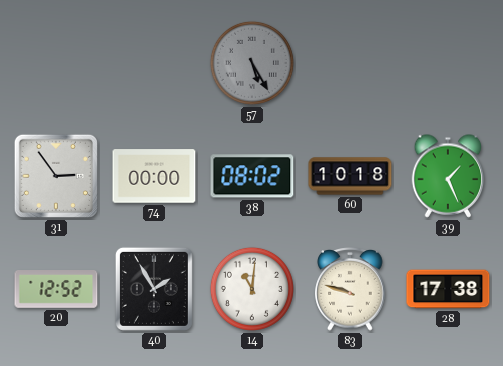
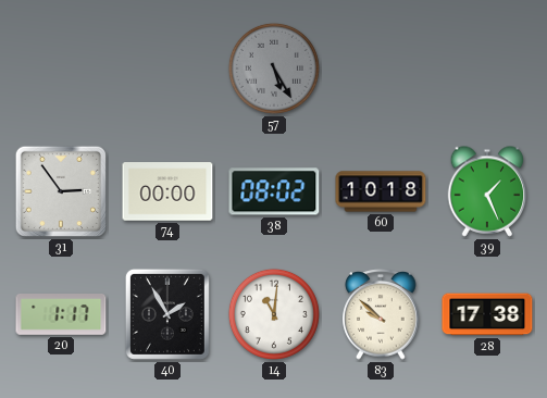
20: 12:52 -> 1:17 (61, 315)
83: 9:48 -> 9:52 (381, 314)
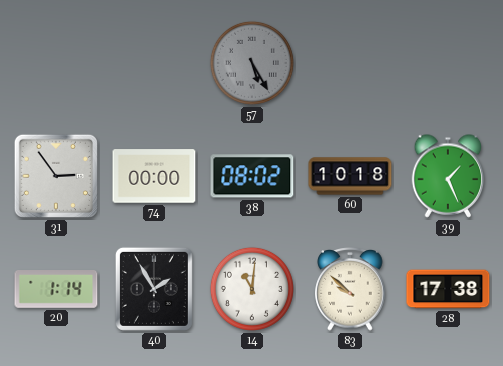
20: 1:17 -> 1:14 (56, 290)
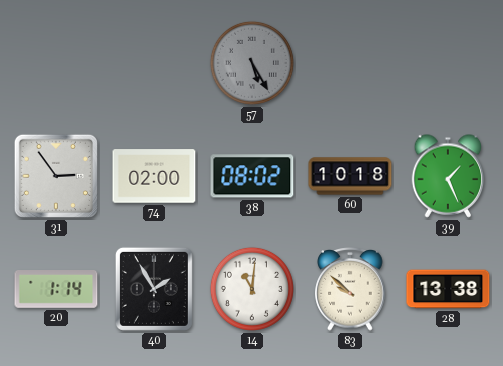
74: 00:00 -> 02:00 (154, 176)
28: 17:38 -> 13:38 (448, 289)
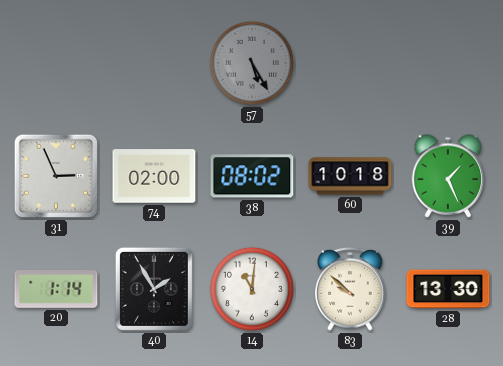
31: 2:54 -> 2:56 (56, 176)
28: 13:38 -> 13:30 (448, 289)
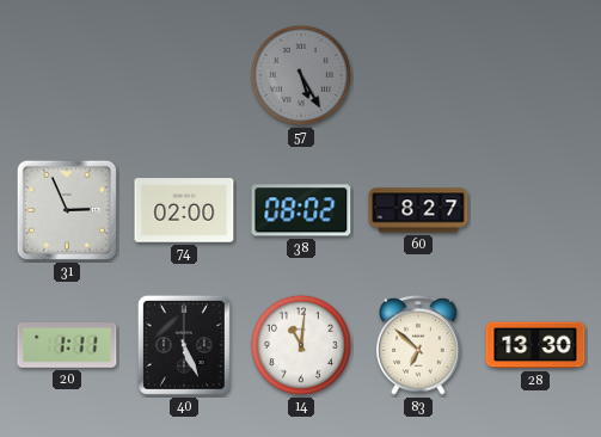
60: 10:18 -> 8:27 (418, 210)
39: 1:26 -> none (448, 176)
20: 1:14 -> 1:11 (67, 346)
40: 1:55 -> 5:26 (184, 345)
83: 9:52 -> 6:52 (418, 345)
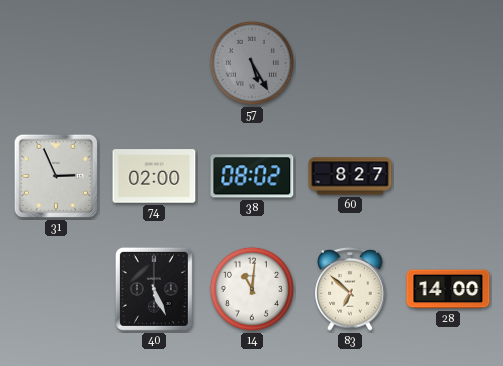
20: 1:11 -> none (67, 346)
28: 13:30 -> 14:00 (448, 289)
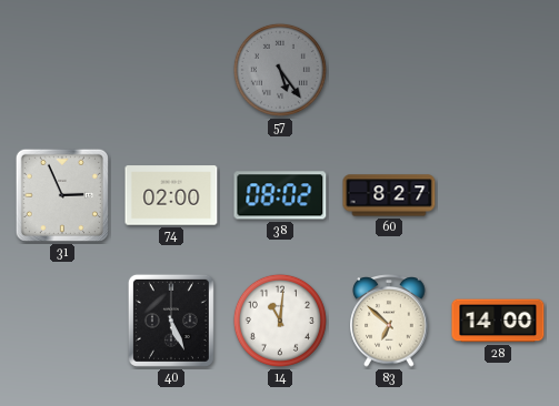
57: 5:25 -> 5:24 (280, 70)
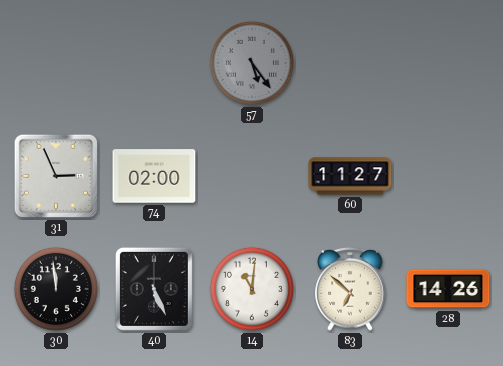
38: 08:02 -> none (280, 195)
60: 8:27 -> 11:27 (350, 176)
30: none -> 11:59 (56, 289)
28: 14:00 -> 14:26 (448, 289)
